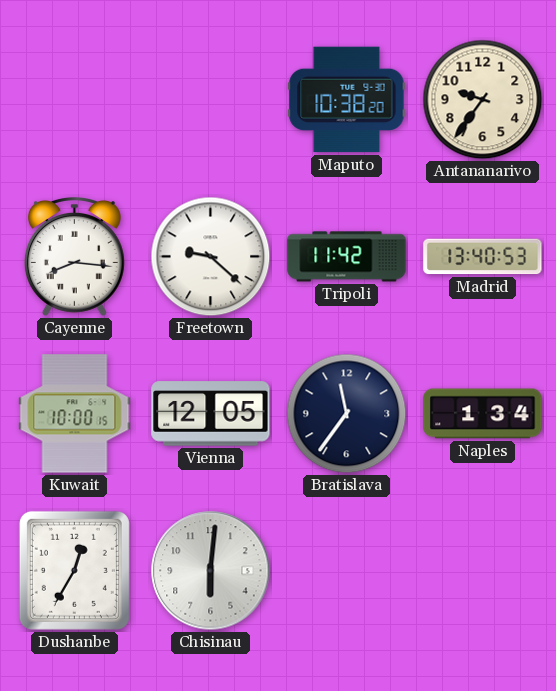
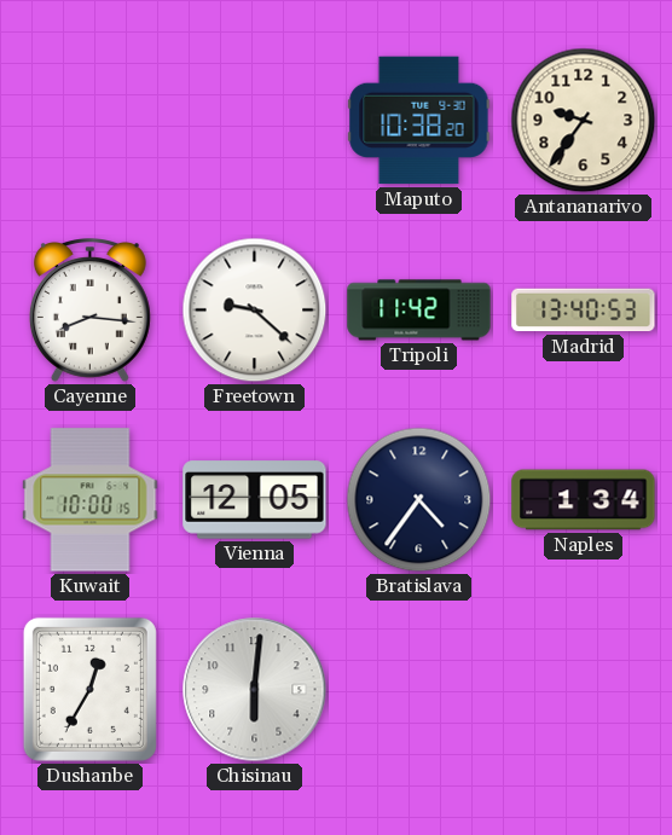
Bratislava: 11:36 -> 4:36 (419, 500)
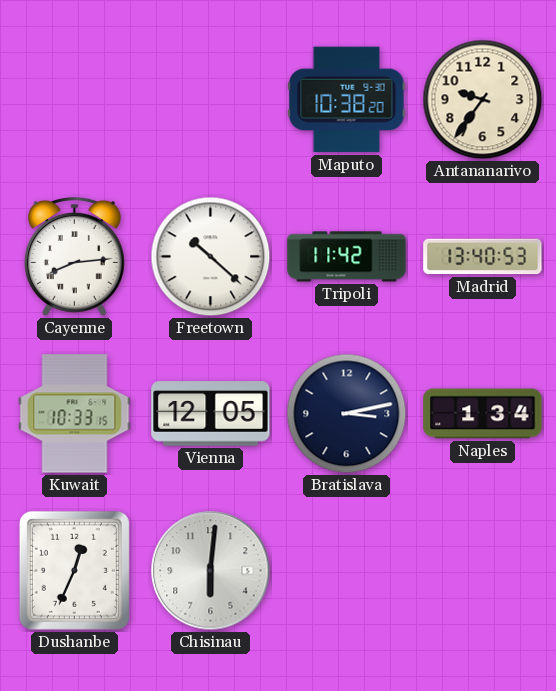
Cayenne: 8:16 -> 8:14 (74, 257)
Freetown: 9:22 -> 10:22 (211, 257)
Kuwait: 10:00 -> 10:33 (75, 414)
Bratislava: 4:36 -> 3:13 (347, 414)
Dushanbe: 12:35 -> 12:34 (74, 570)
